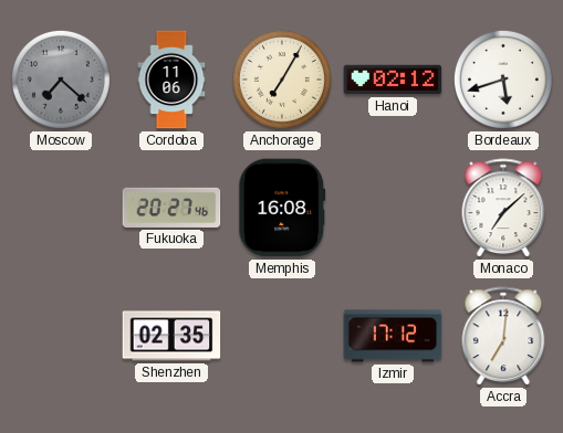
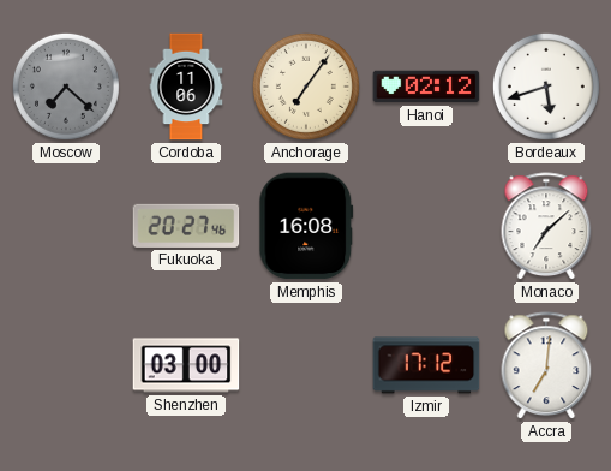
Anchorage: 7:05 -> 7:06 (306, 87)
Shenzhen: 02:35 -> 03:00 (186, 365)
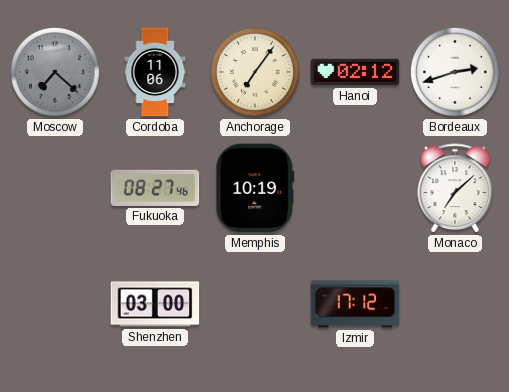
Bordeaux: 5:42 -> 2:42 (455, 72)
Fukuoka: 20:27 -> 08:27 (155, 188)
Memphis: 16:08 -> 10:19 (255, 188)
Accra: 7:01 -> none (546, 366)
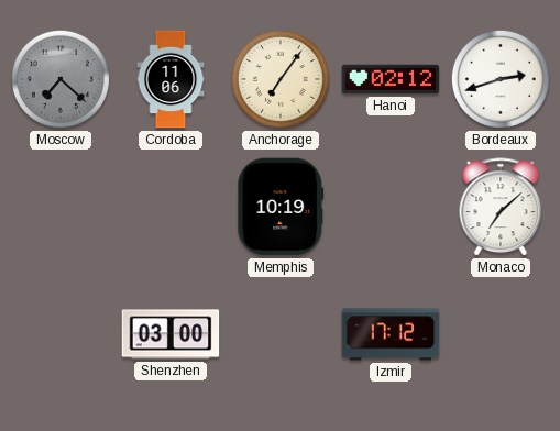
Fukuoka: 08:27 -> none (155, 188)
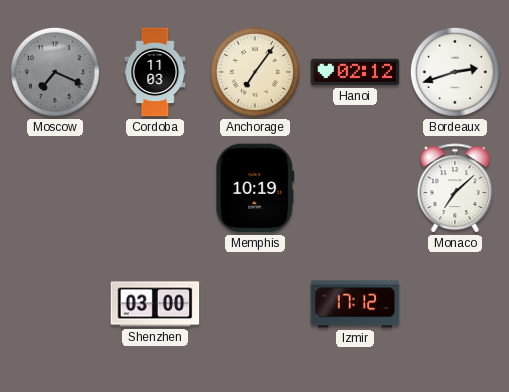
Moscow: 7:22 -> 7:19 (55, 72)
Cordoba: 11:06 -> 11:03 (155, 72)
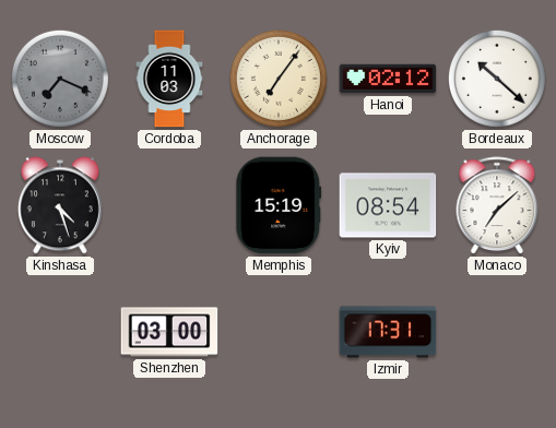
Bordeaux: 2:42 -> 10:22 (497, 79)
Kinshasa: none -> 4:27 (60, 205)
Memphis: 10:19 -> 15:19 (279, 205)
Kyiv: none -> 08:54 (388, 205)
Izmir: 17:12 -> 17:31 (388, 332)
